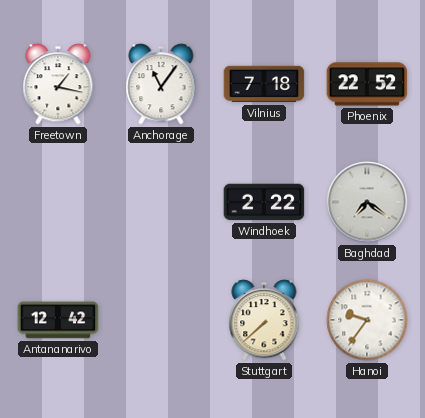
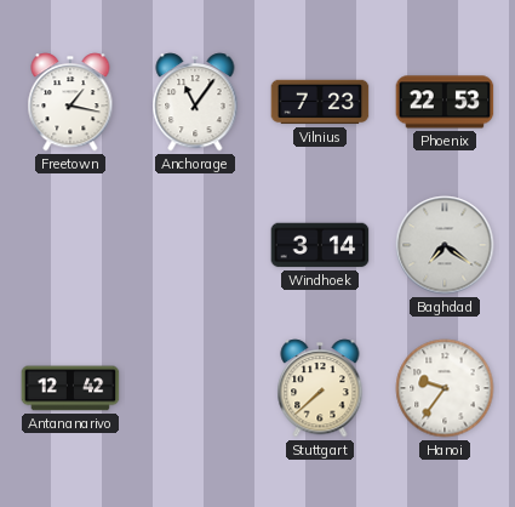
Vilnius: 7:18 -> 7:23 (320, 102)
Phoenix: 22:52 -> 22:53 (445, 102)
Windhoek: 2:22 -> 3:14 (320, 245)
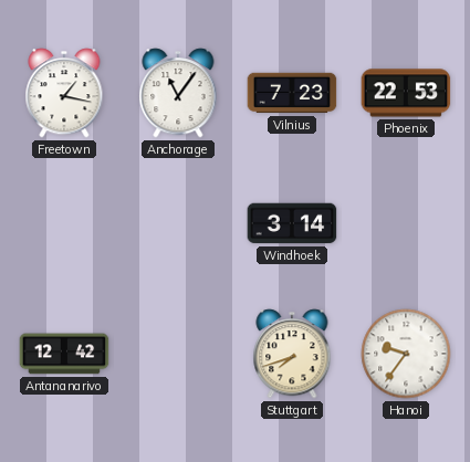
Baghdad: 7:21 -> none (445, 245)
Stuttgart: 7:38 -> 7:42 (292, 354)
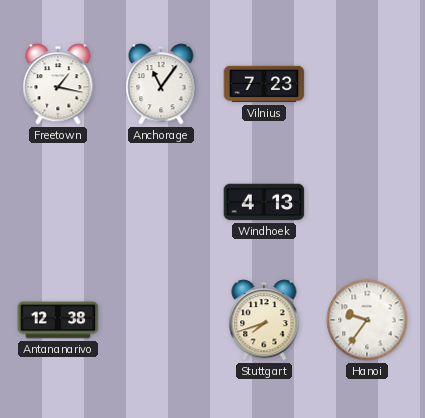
Phoenix: 22:53 -> none (406, 93)
Windhoek: 3:14 -> 4:13 (264, 202)
Antananarivo: 12:42 -> 12:38 (58, 320)
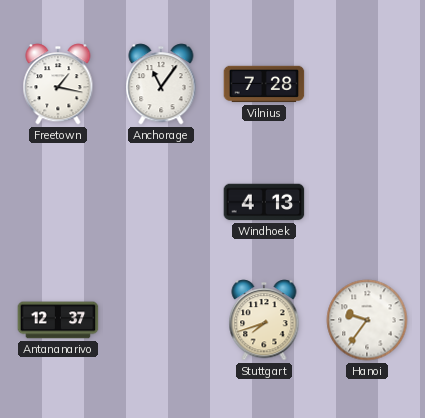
Vilnius: 7:23 -> 7:28 (264, 84)
Antananarivo: 12:38 -> 12:37 (58, 320)
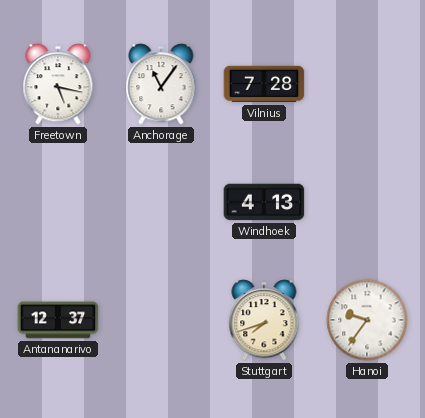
Freetown: 1:17 -> 5:17 (58, 84)
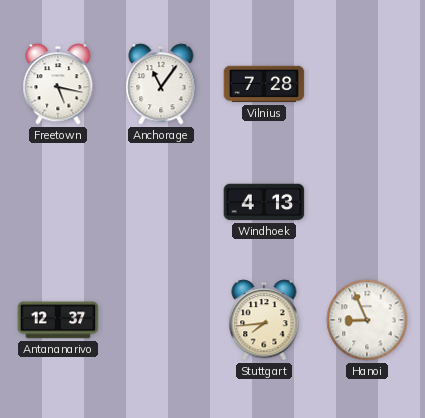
Stuttgart: 7:42 -> 7:44 (264, 320)
Hanoi: 9:36 -> 8:56 (367, 320)
